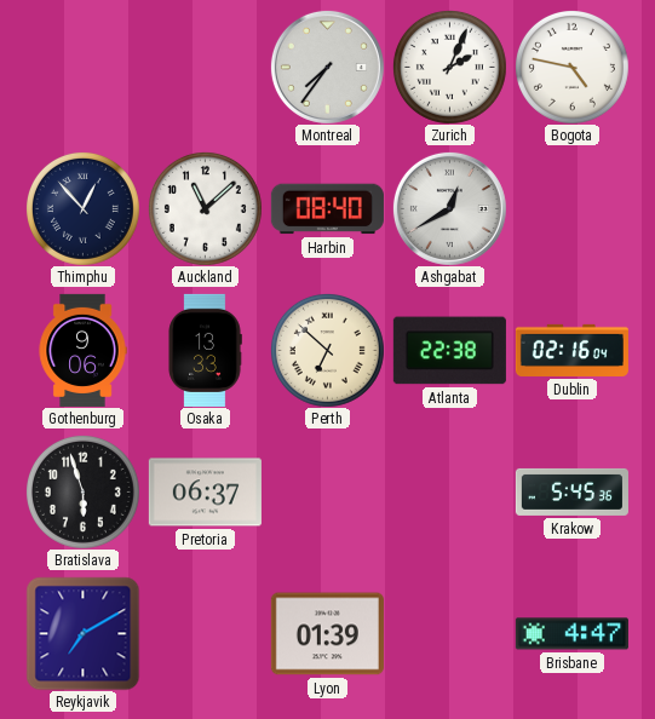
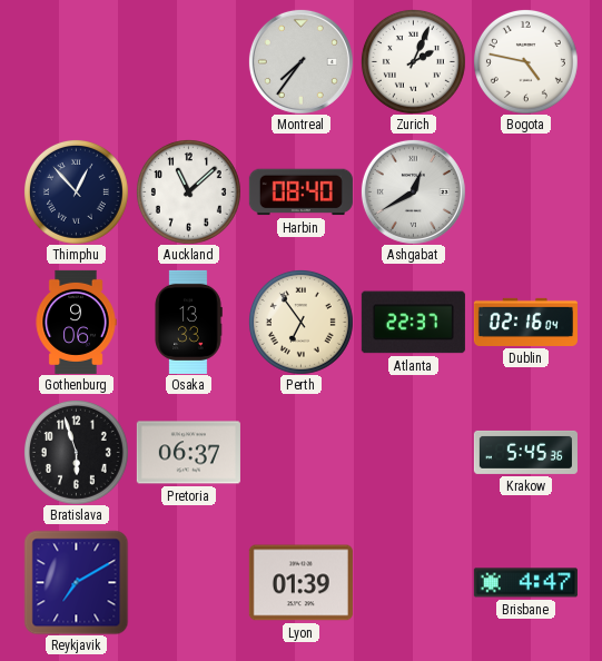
Perth: 6:52 -> 6:54 (300, 322)
Atlanta: 22:38 -> 22:37 (413, 323)
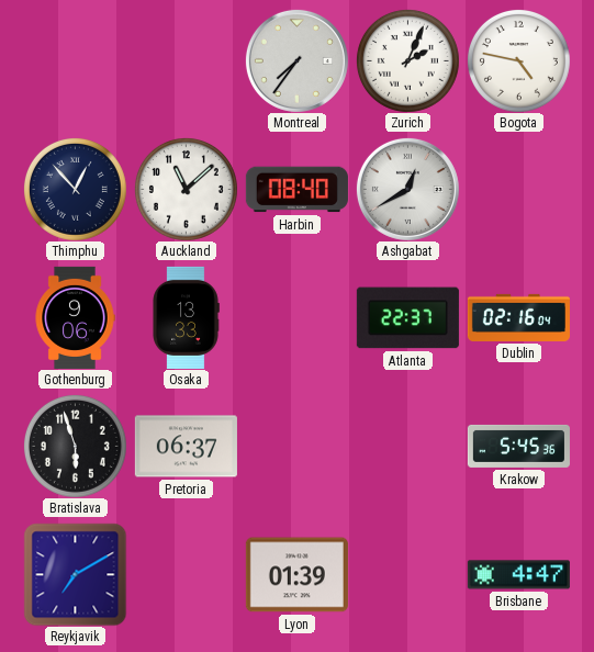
Perth: 6:54 -> none (300, 322)
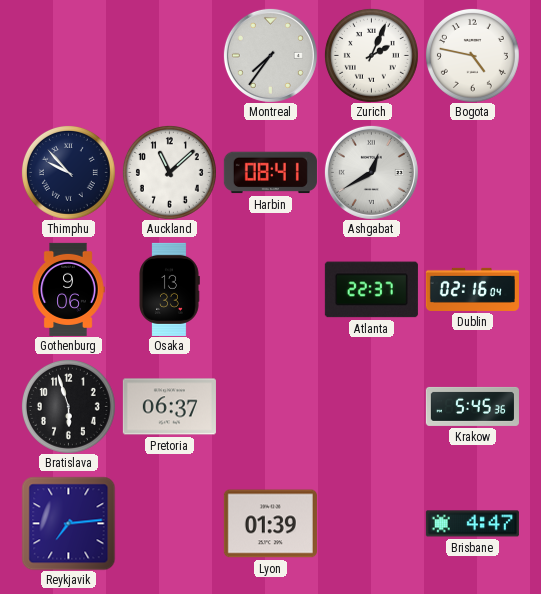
Thimphu: 12:53 -> 9:53 (68, 172)
Harbin: 08:40 -> 08:41 (270, 173)
Reykjavik: 7:10 -> 7:14 (68, 523)
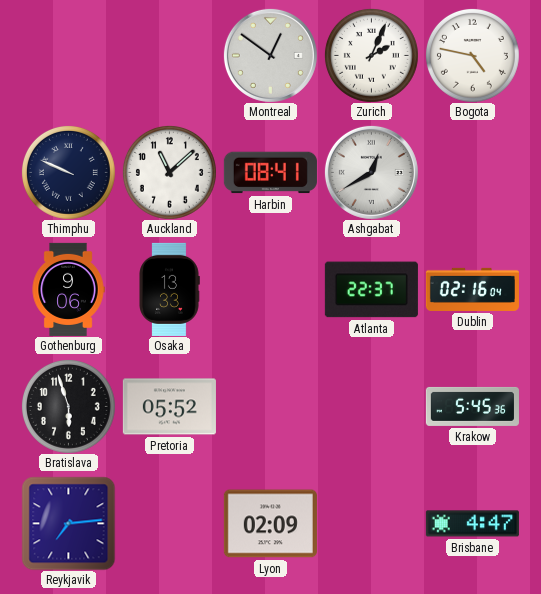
Montreal: 7:36 -> 12:51 (270, 55)
Thimphu: 9:53 -> 9:49 (68, 172)
Pretoria: 06:37 -> 05:52 (169, 407)
Lyon: 01:39 -> 02:09 (270, 524)
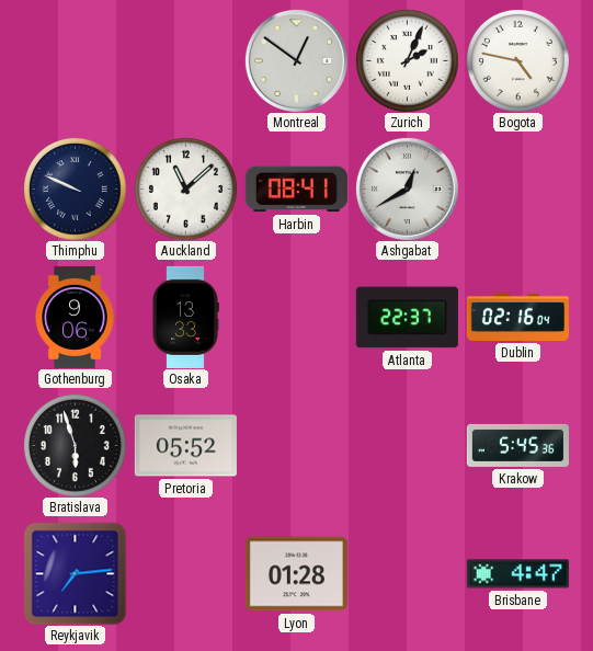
Lyon: 02:09 -> 01:28 (296, 574)
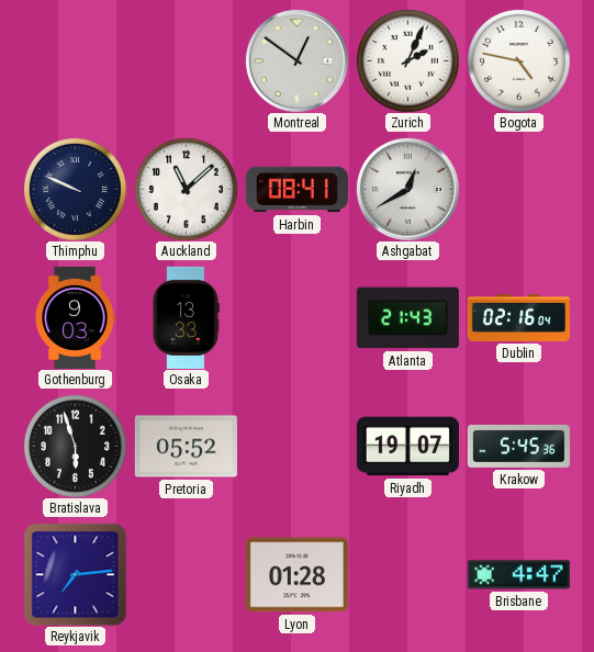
Gothenburg: 9:06 -> 9:03 (75, 317)
Atlanta: 22:37 -> 21:43 (407, 318)
Riyadh: none -> 19:07 (407, 447)
